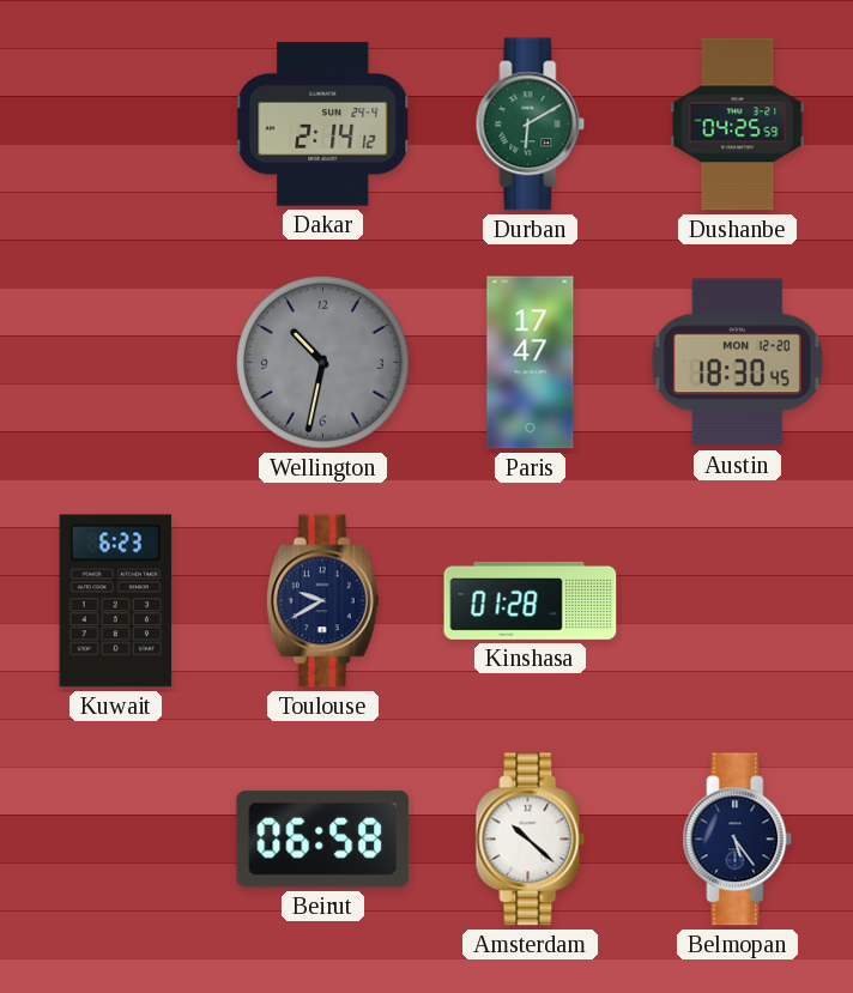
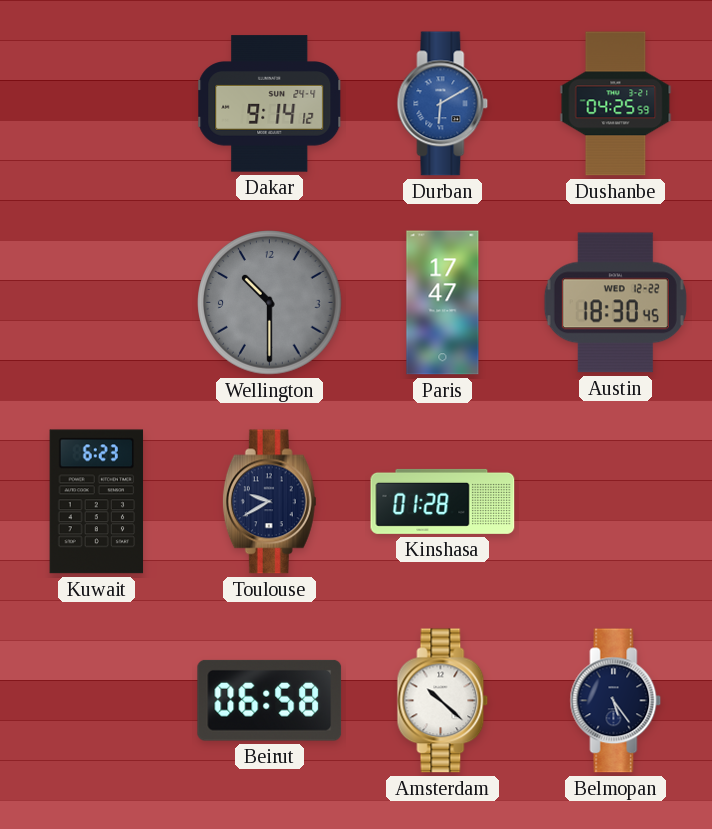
Dakar: 2:14 -> 9:14 (270, 104)
Durban dial: green -> blue (443, 104)
Wellington: 10:32 -> 10:30 (270, 303)
Austin date: MON 12-20 -> WED 12-22 (615, 303)
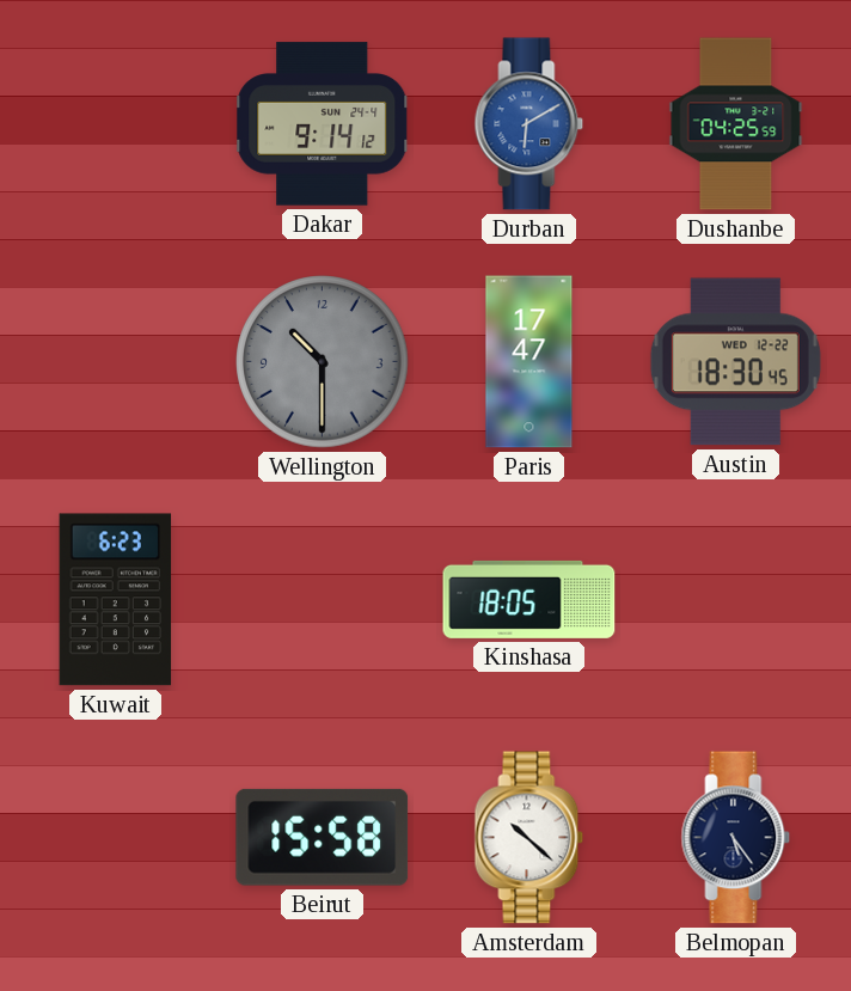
Toulouse: 9:40 -> none (269, 502)
Kinshasa: 01:28 -> 18:05 (529, 599)
Beirut: 06:58 -> 15:58 (323, 837)
